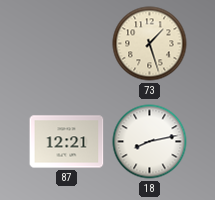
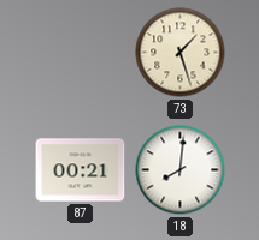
87: 12:21 -> 00:21 (81, 170)
18: 8:13 -> 8:01 (181, 170)
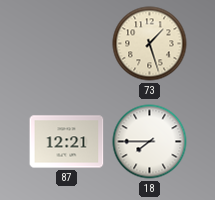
87: 00:21 -> 12:21 (67, 142)
18: 8:01 -> 7:45 (150, 142)
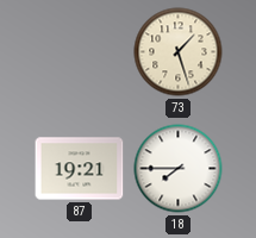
87: 12:21 -> 19:21 (80, 169)
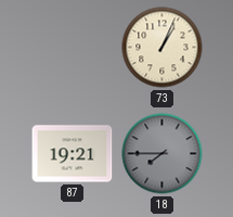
73: 1:27 -> 1:04 (163, 48)
18 dial: white -> grey (163, 154)
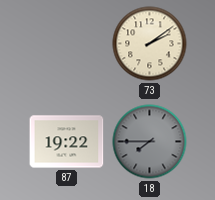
73: 1:04 -> 2:09 (150, 44)
87: 19:21 -> 19:22 (67, 142)
